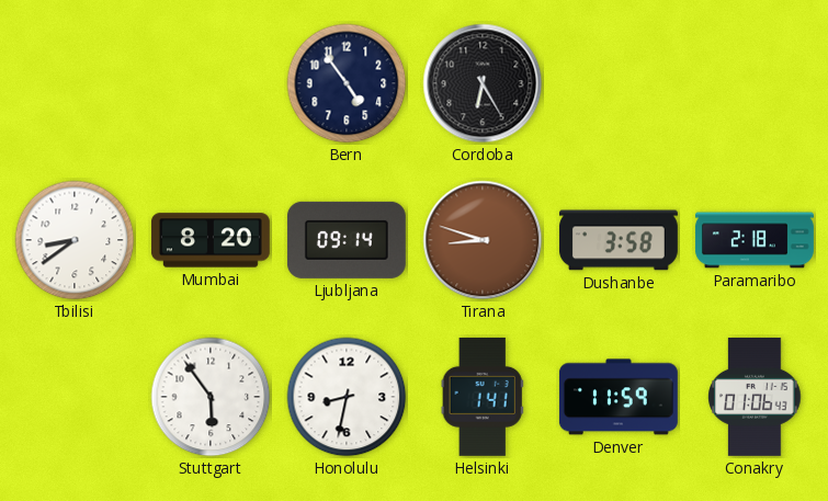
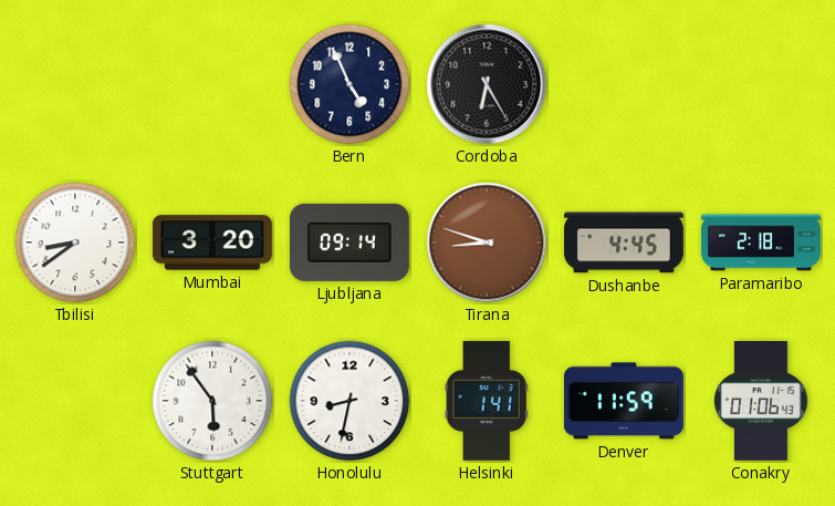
Bern: 4:54 -> 4:56 (349, 84)
Mumbai: 8:20 -> 3:20 (212, 242)
Dushanbe: 3:58 -> 4:45 (624, 242)
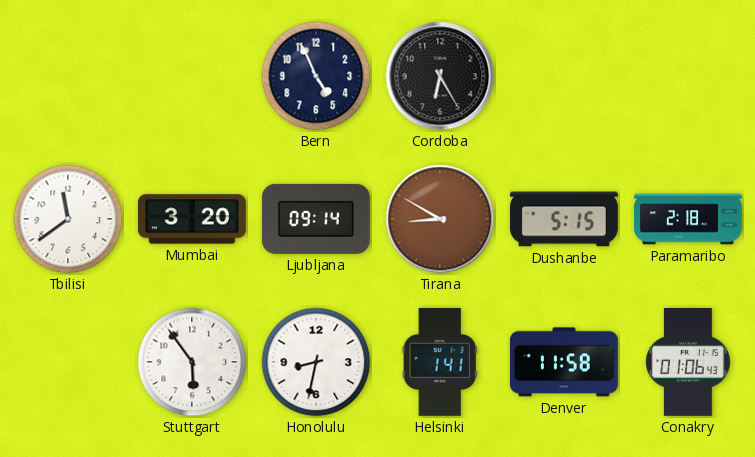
Tbilisi: 8:39 -> 11:39 (68, 219)
Tirana: 8:48 -> 8:50 (440, 219)
Dushanbe: 4:45 -> 5:15 (564, 219)
Denver: 11:59 -> 11:58 (564, 362)
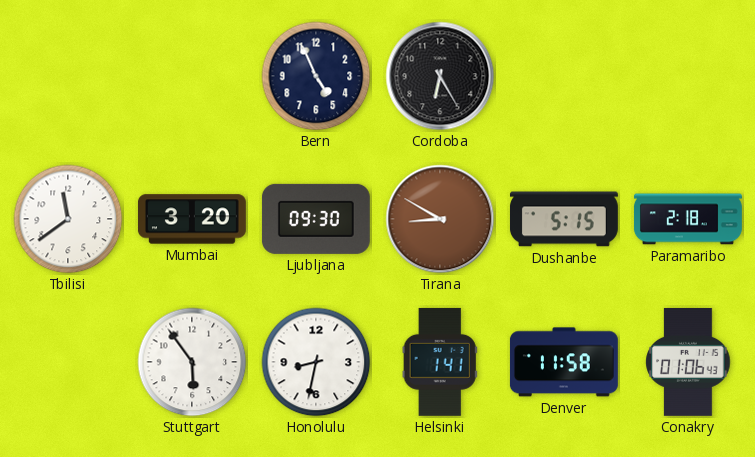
Ljubljana: 09:14 -> 09:30 (316, 219)
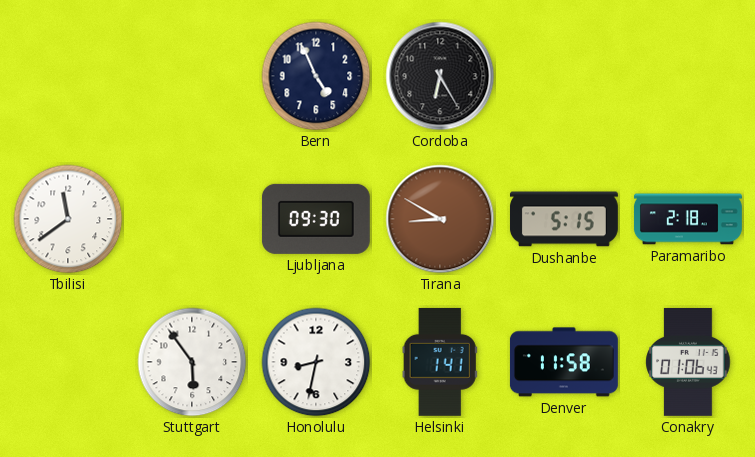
Mumbai: 3:20 -> none (192, 219)
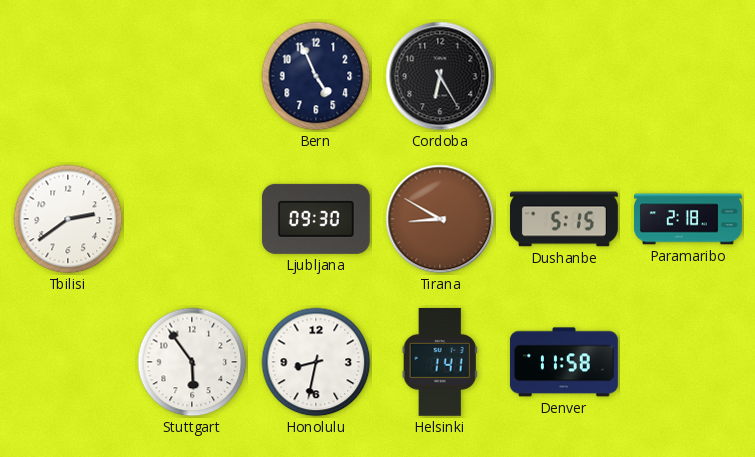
Tbilisi: 11:39 -> 2:39 (68, 219)
Conakry: 01:06 -> none (688, 362)
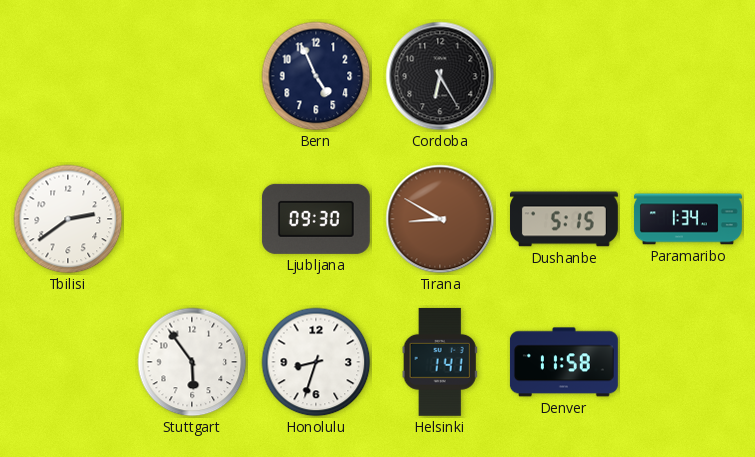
Paramaribo: 2:18 -> 1:34 (688, 219)
Honolulu: 8:32 -> 8:33 (316, 362)
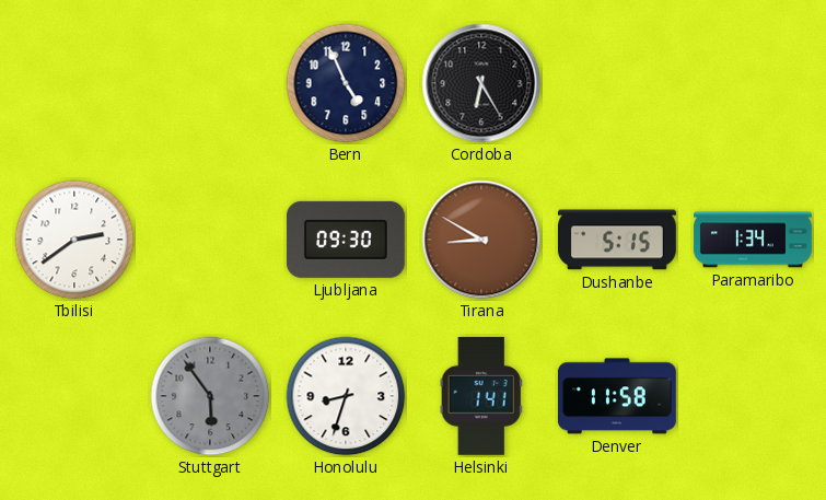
Stuttgart dial: white -> grey (210, 396)
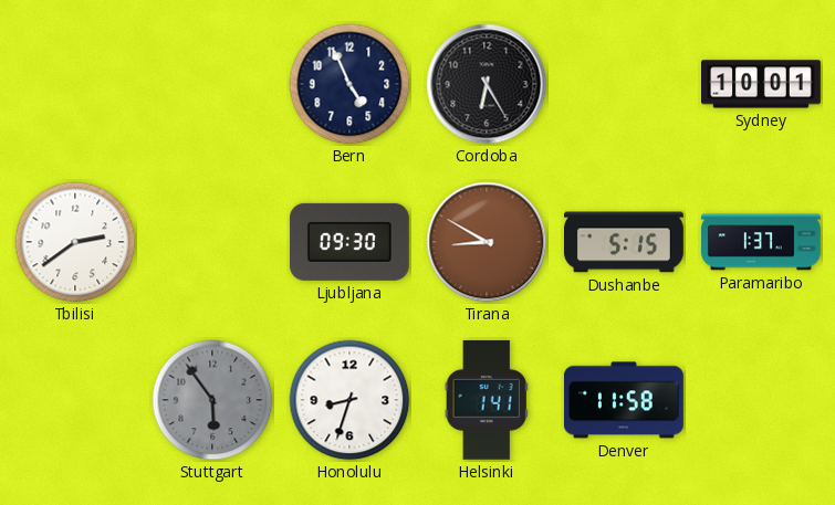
Sydney: none -> 10:01 (762, 84)
Paramaribo: 1:34 -> 1:37 (761, 242)
